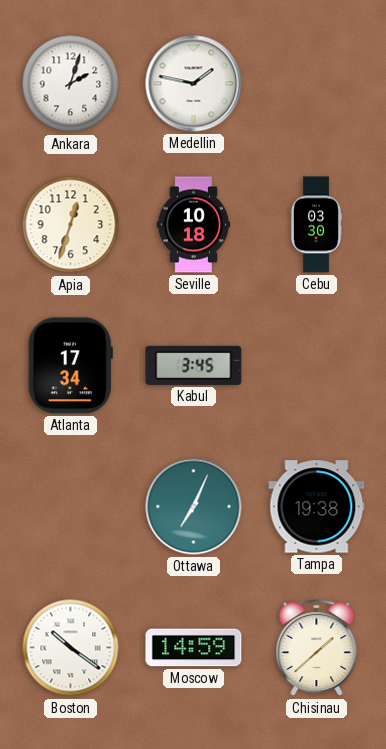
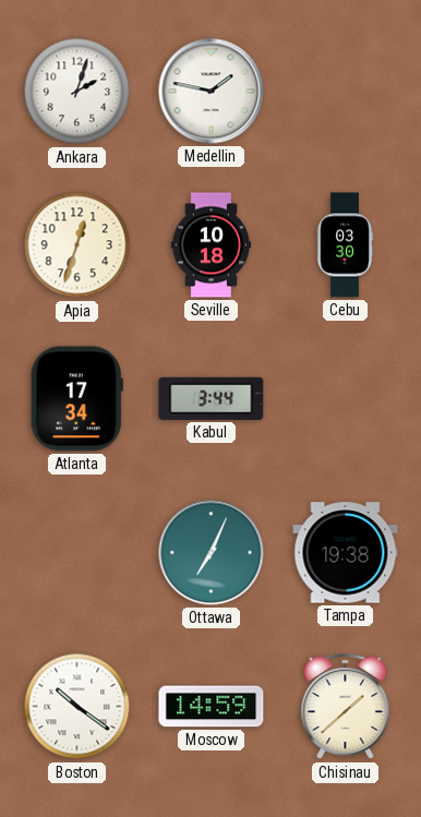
Kabul: 3:45 -> 3:44 (212, 398)
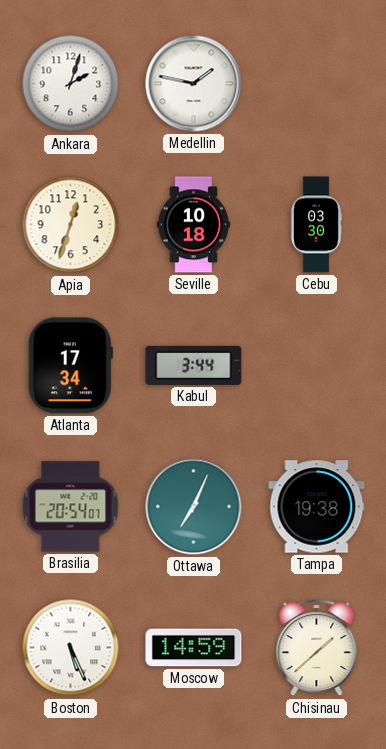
Brasilia: none -> 20:54 (71, 507)
Boston: 10:21 -> 5:26 (71, 648)
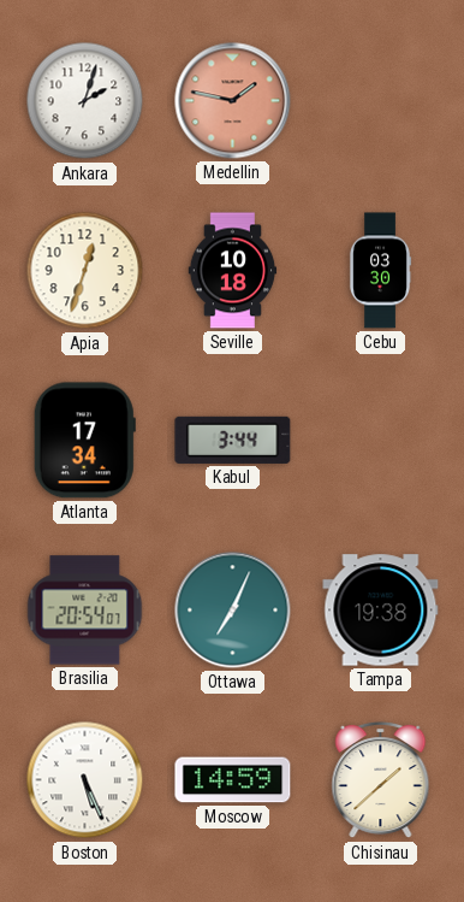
Medellin dial: white -> salmon (233, 101)
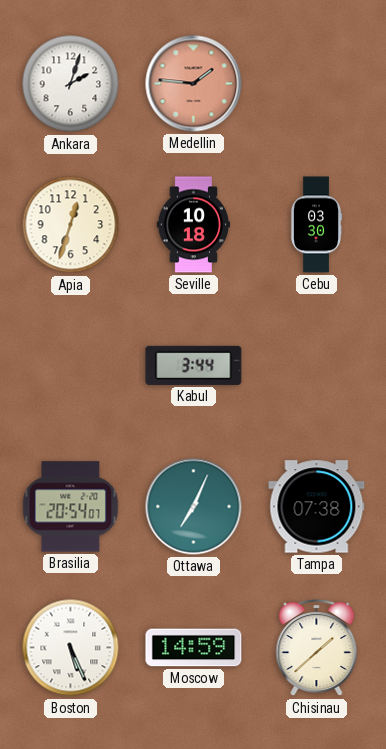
Medellin: 1:47 -> 1:46 (194, 84)
Atlanta: 17:34 -> none (84, 441)
Tampa: 19:38 -> 07:38 (317, 507)
